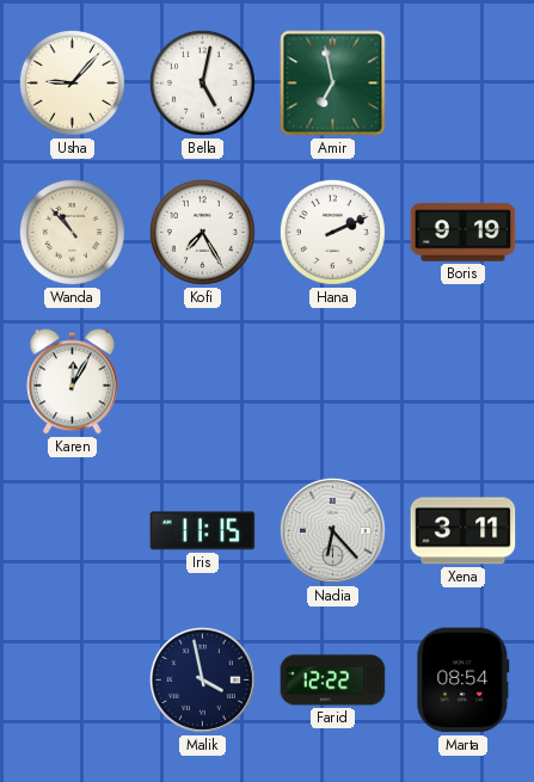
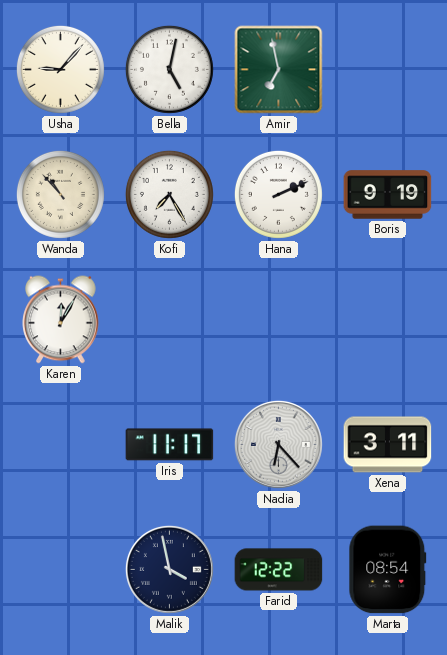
Iris: 11:15 -> 11:17 (170, 445)
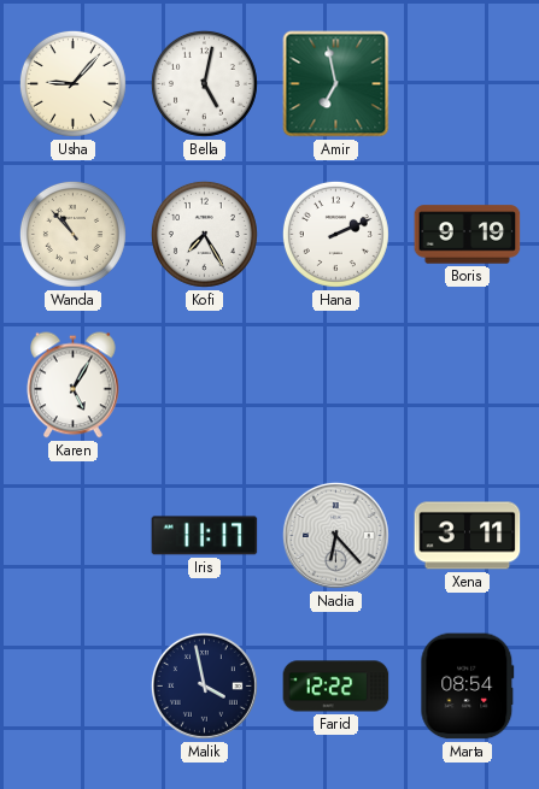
Karen: 12:05 -> 5:05 (74, 385)
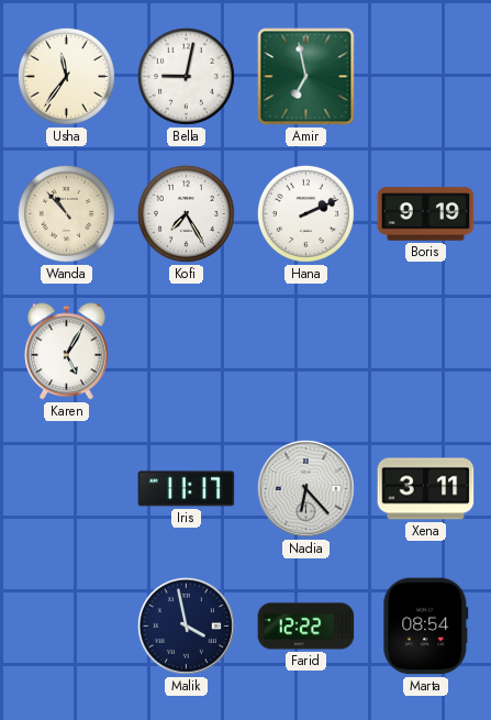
Usha: 9:07 -> 11:36 (66, 76)
Bella: 5:02 -> 9:02 (186, 76)
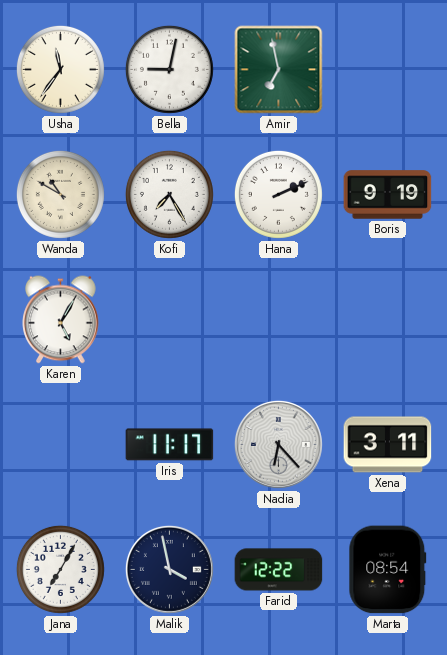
Wanda: 10:53 -> 10:50 (60, 194)
Jana: none -> 7:05 (60, 569)
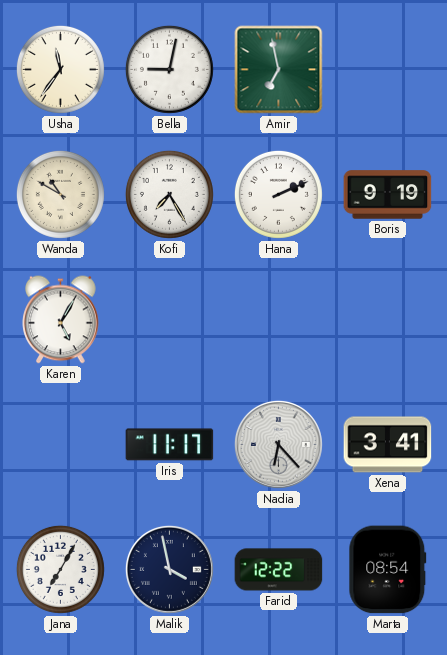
Xena: 3:11 -> 3:41 (388, 445)
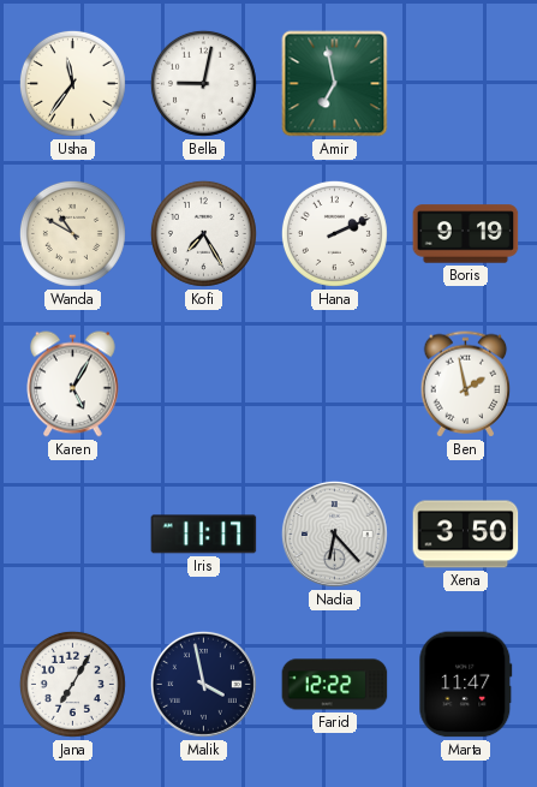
Ben: none -> 1:58 (466, 384)
Xena: 3:41 -> 3:50 (466, 535)
Marta: 08:54 -> 11:47 (466, 685)
